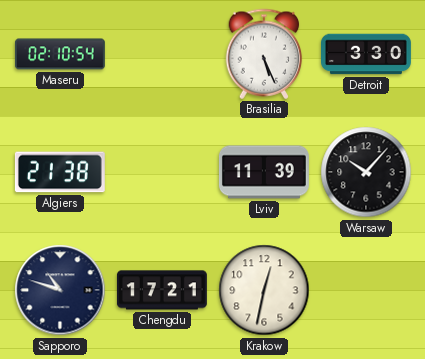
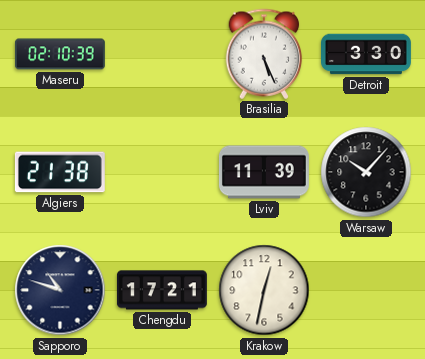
Maseru: 02:10:54 -> 02:10:39 (60, 54)
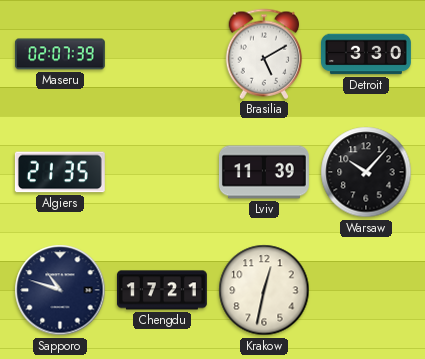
Maseru: 02:10 -> 02:07 (60, 54)
Brasilia: 5:26 -> 5:10 (264, 54)
Algiers: 21:38 -> 21:35 (60, 172)
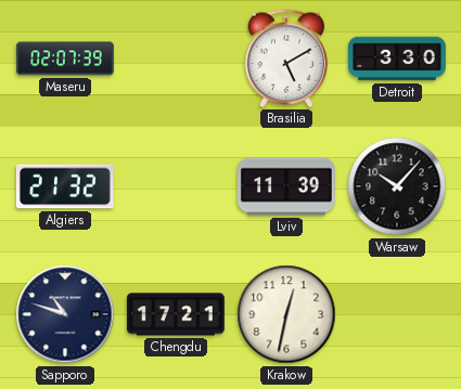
Algiers: 21:35 -> 21:32 (65, 186)
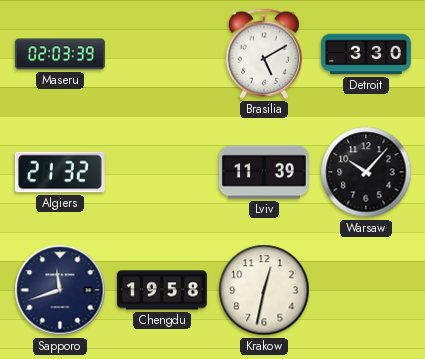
Maseru: 02:07 -> 02:03 (60, 54)
Sapporo: 10:48 -> 11:42 (60, 290)
Chengdu: 17:21 -> 19:58 (162, 290)
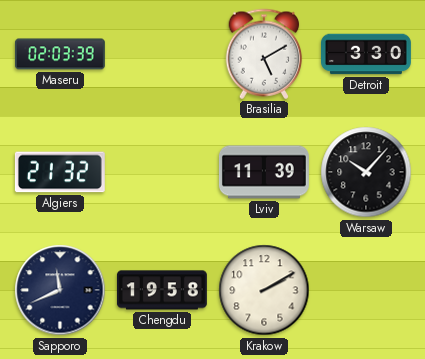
Sapporo: 11:42 -> 11:41 (60, 290)
Krakow: 12:32 -> 2:10 (264, 290)
